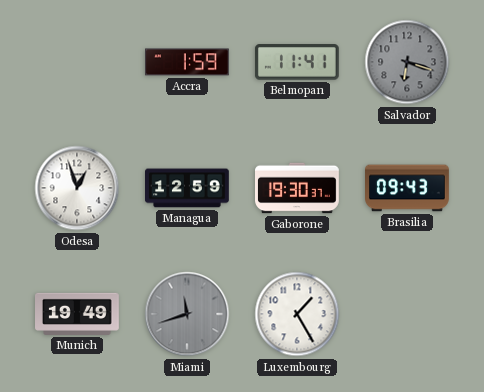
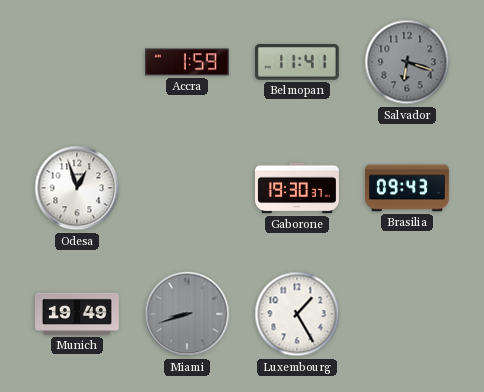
Managua: 12:59 -> none (188, 188)
Miami: 11:42 -> 8:42 (187, 314)
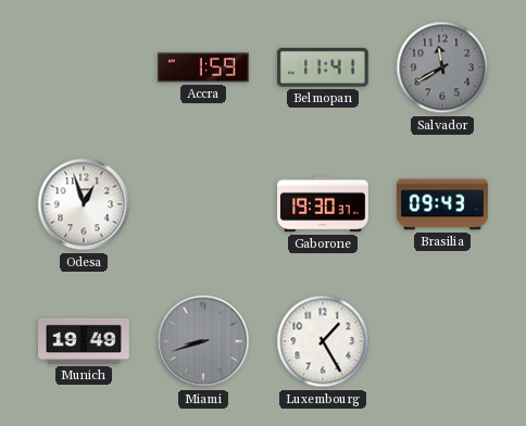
Salvador: 6:18 -> 11:40 (442, 67)
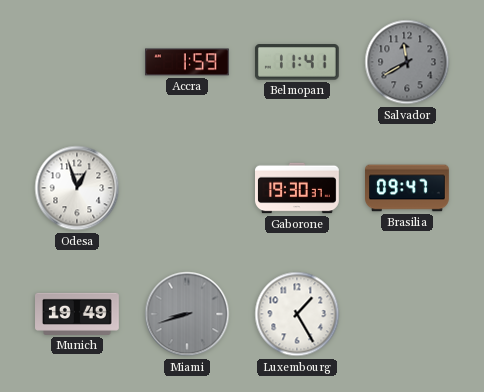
Brasilia: 09:43 -> 09:47 (408, 188)
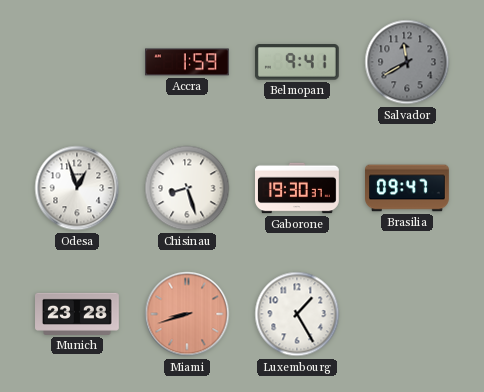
Belmopan: 11:41 -> 9:41 (297, 62)
Chisinau: none -> 8:27 (187, 188)
Munich: 19:49 -> 23:28 (78, 314)
Miami dial: grey -> salmon (187, 314)
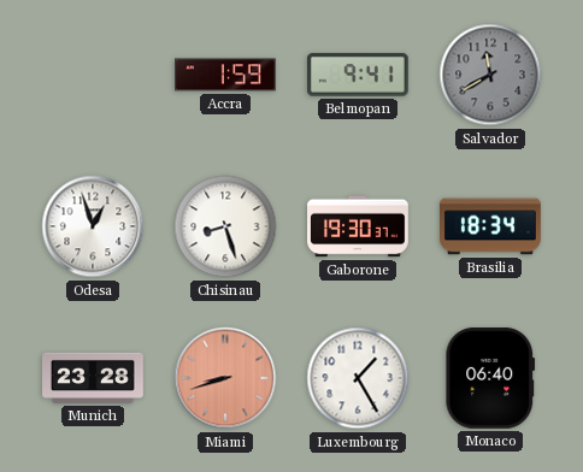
Brasilia: 09:47 -> 18:34 (491, 226)
Monaco: none -> 06:40 (490, 378)
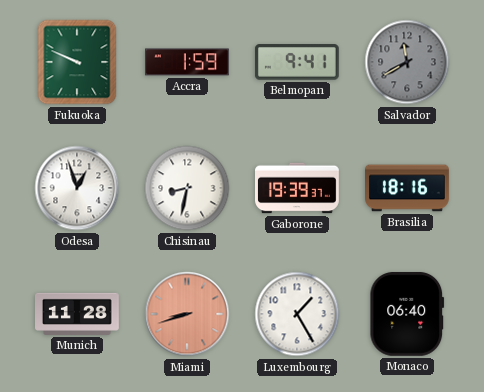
Fukuoka: none -> 9:49 (77, 62)
Chisinau: 8:27 -> 8:32 (187, 188)
Gaborone: 19:30 -> 19:39 (298, 188)
Brasilia: 18:34 -> 18:16 (408, 188)
Munich: 23:28 -> 11:28 (78, 314)
